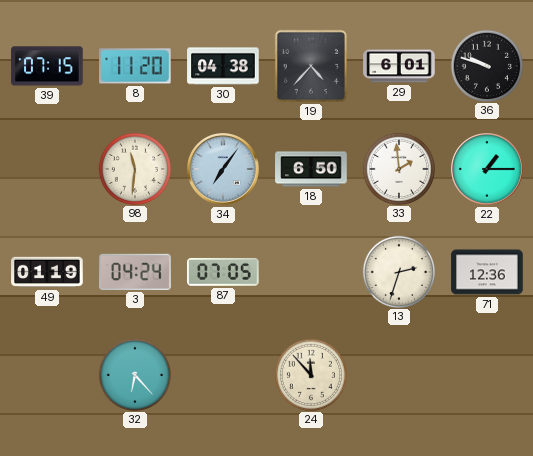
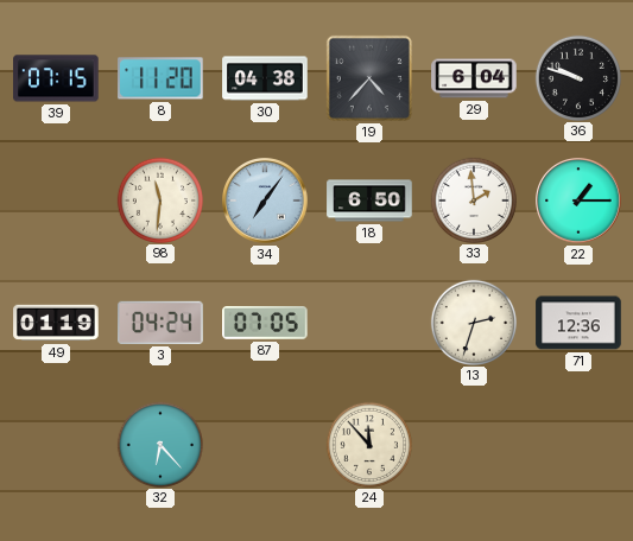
29: 6:01 -> 6:04 (474, 78)
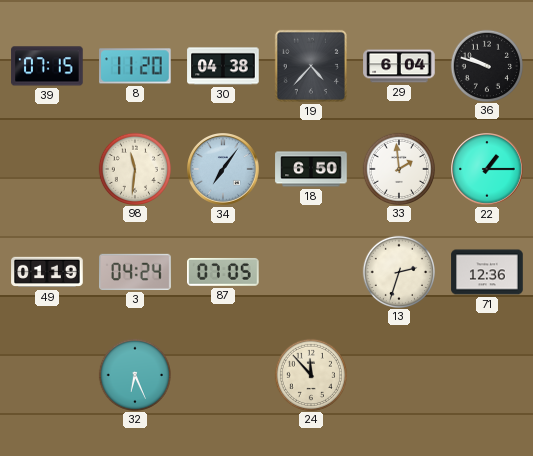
32: 6:23 -> 6:26 (134, 374)
